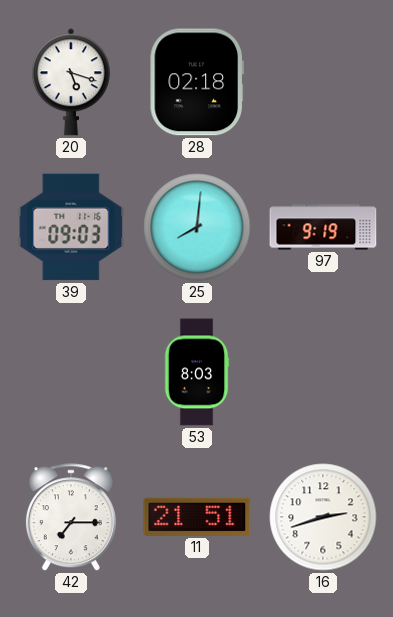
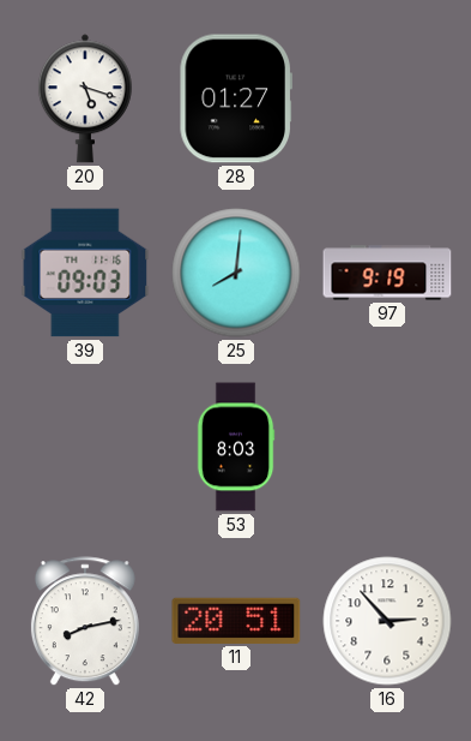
28: 02:18 -> 01:27 (236, 98)
42: 7:15 -> 8:13 (85, 622)
11: 21:51 -> 20:51 (236, 621)
16: 2:42 -> 2:53 (387, 621)
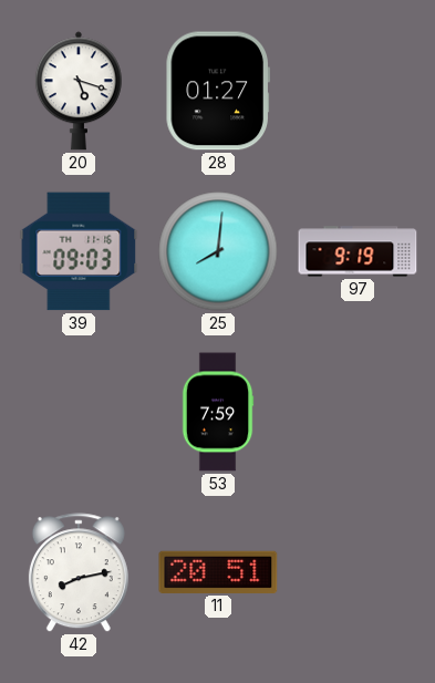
53: 8:03 -> 7:59 (218, 412)
16: 2:53 -> none (387, 621)
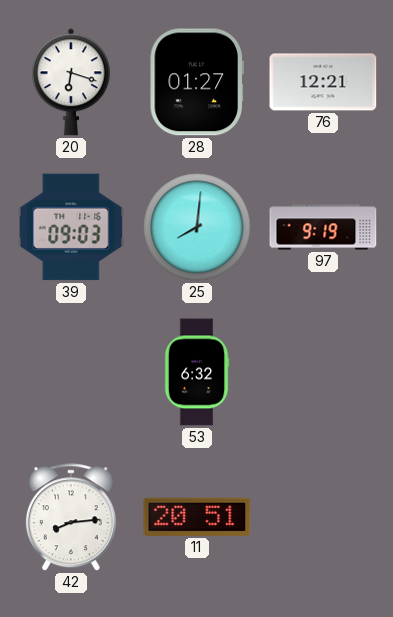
20: 5:18 -> 6:18 (71, 82)
76: none -> 12:21 (323, 82)
53: 7:59 -> 6:32 (197, 372)
42: 8:13 -> 8:14 (71, 518)
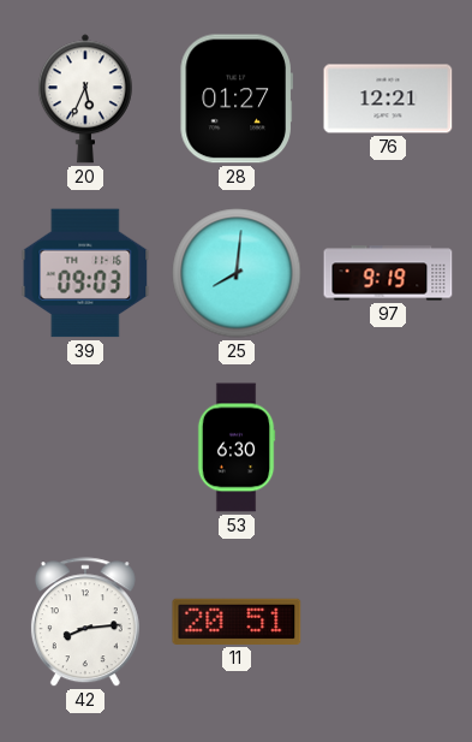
20: 6:18 -> 5:34 (85, 99)
53: 6:32 -> 6:30 (237, 447)
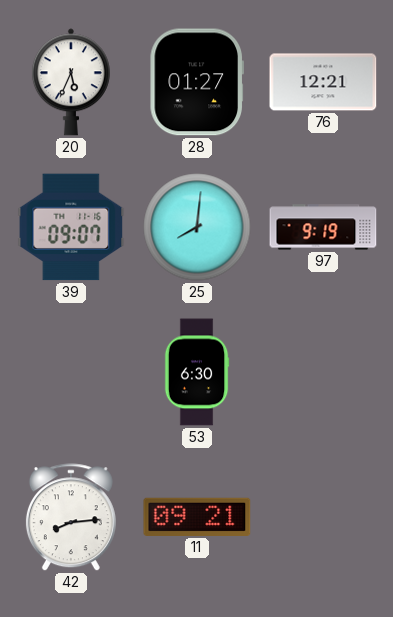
39: 09:03 -> 09:07 (71, 227)
11: 20:51 -> 09:21 (197, 517)
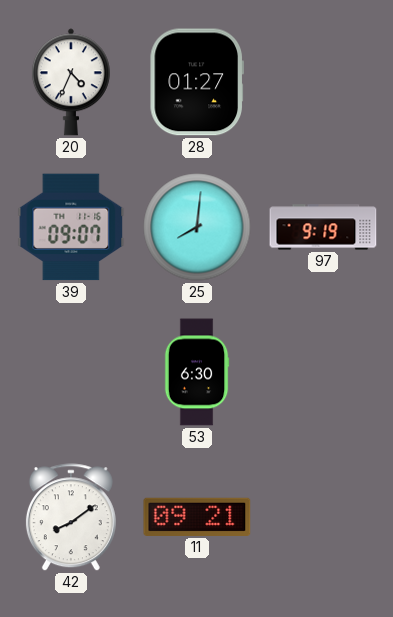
20: 5:34 -> 4:34 (71, 82)
76: 12:21 -> none (323, 82)
42: 8:14 -> 8:09 (71, 518)
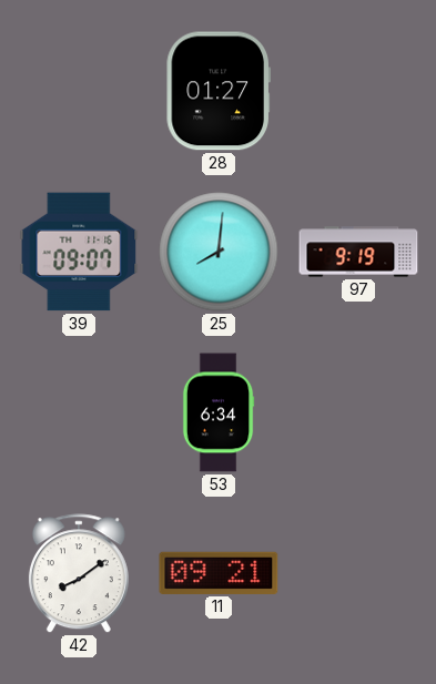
20: 4:34 -> none (71, 82)
53: 6:30 -> 6:34 (219, 412)
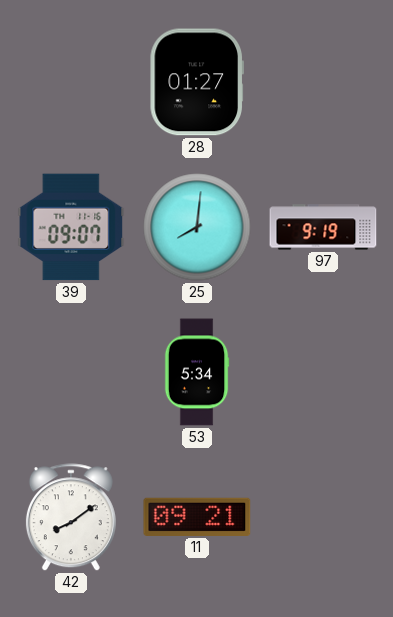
53: 6:34 -> 5:34 (197, 372)
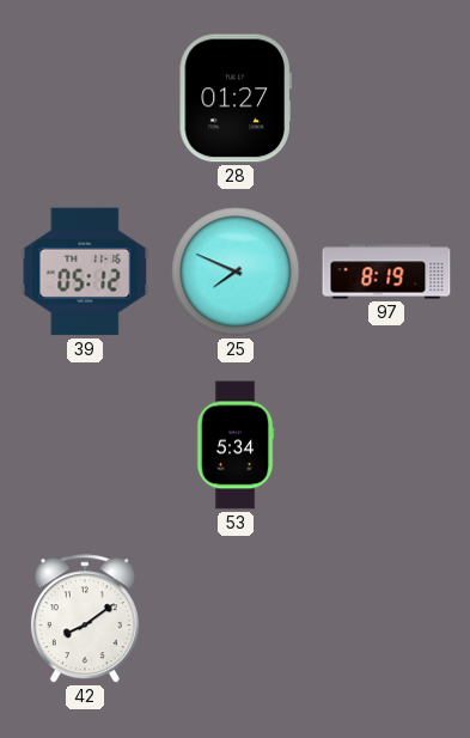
39: 09:07 -> 05:12 (85, 272)
25: 8:01 -> 7:49 (236, 272)
97: 9:19 -> 8:19 (386, 272)
11: 09:21 -> none (197, 517)
